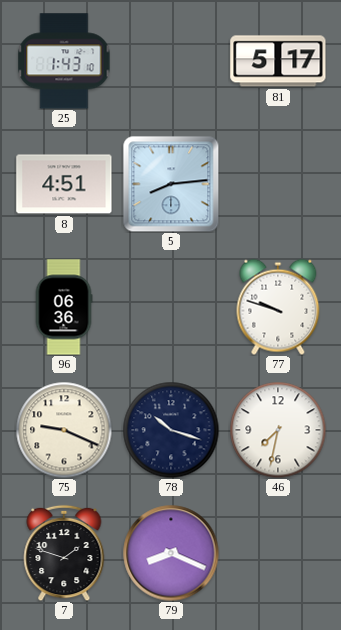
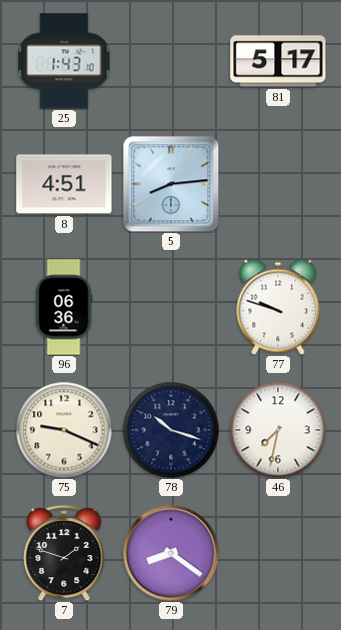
79: 8:19 -> 8:21 (171, 553)
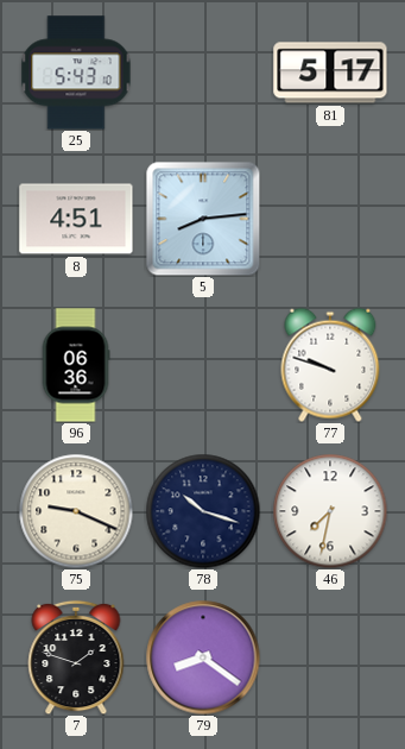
25: 1:43 -> 5:43 (76, 73)
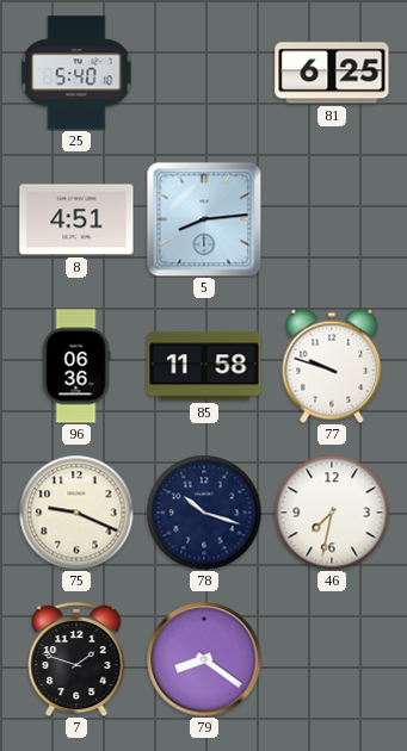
25: 5:43 -> 5:40 (76, 73)
81: 5:17 -> 6:25 (332, 73)
85: none -> 11:58 (204, 366)
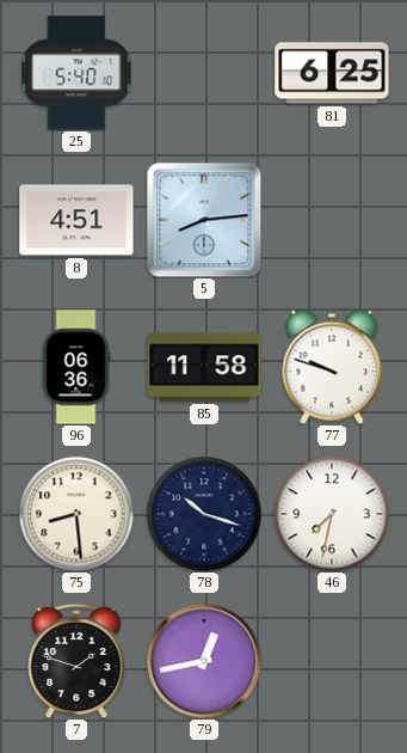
75: 9:19 -> 8:29 (76, 514)
79: 8:21 -> 12:43 (204, 661)
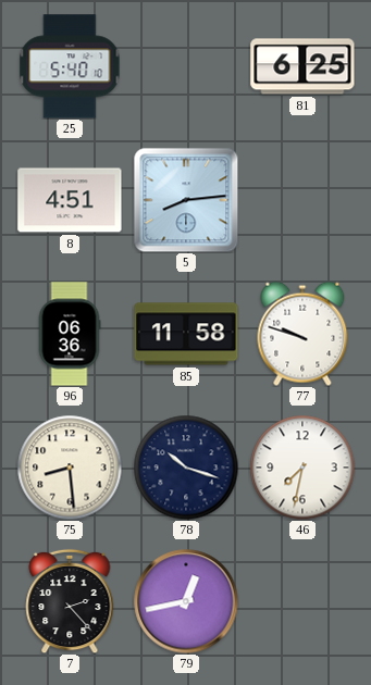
7: 1:48 -> 2:23 (70, 601)
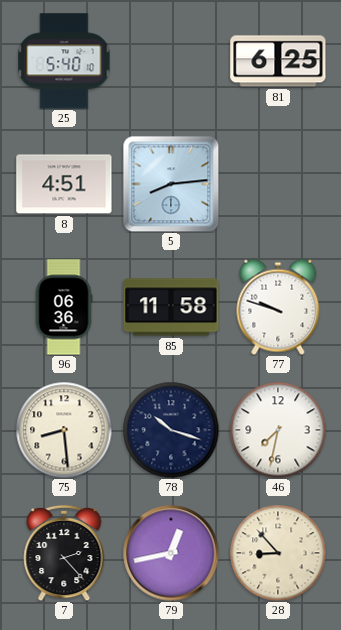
28: none -> 8:53 (278, 553)
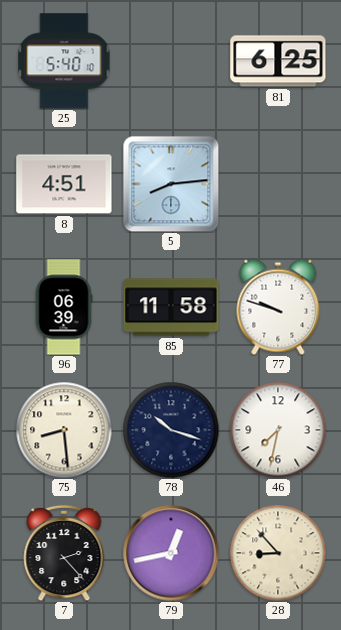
96: 06:36 -> 06:39 (64, 307)
